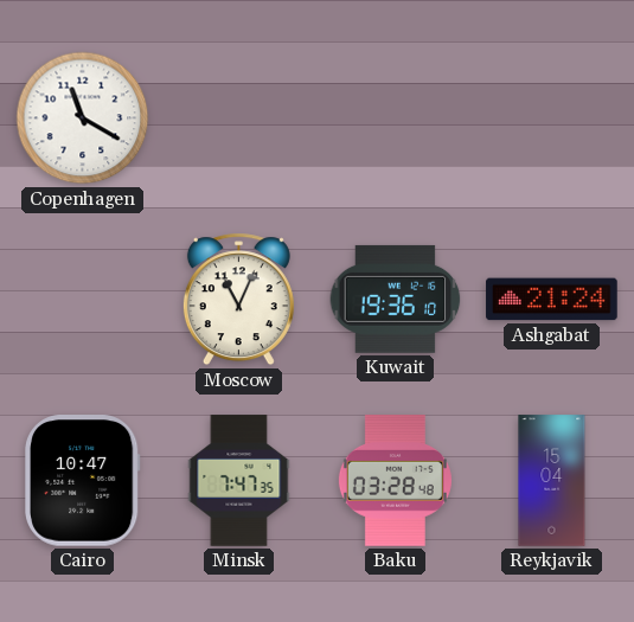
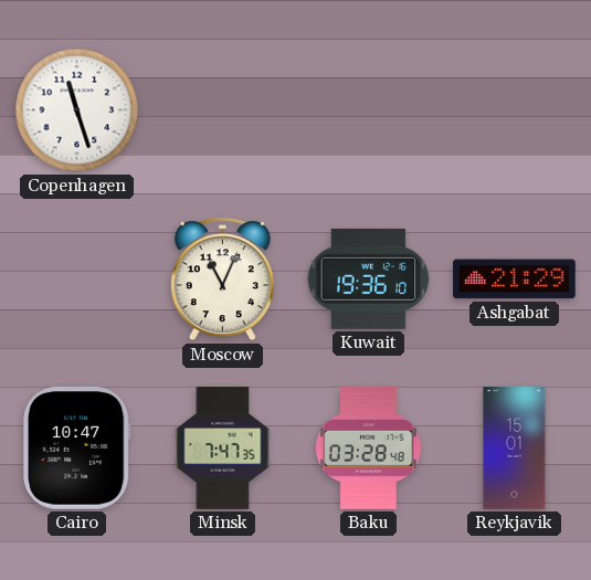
Copenhagen: 11:20 -> 11:27 (77, 110)
Ashgabat: 21:24 -> 21:29 (515, 280)
Reykjavik: 15:04 -> 15:01 (515, 449)
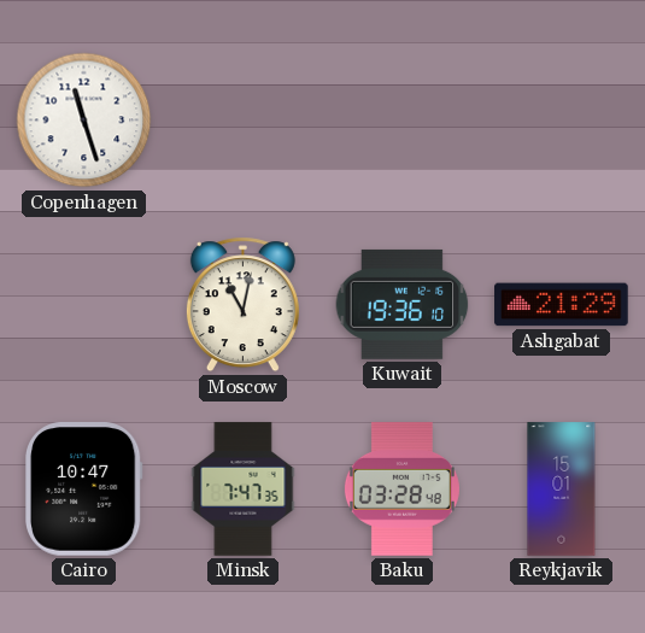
Moscow: 11:04 -> 11:02 (242, 305)
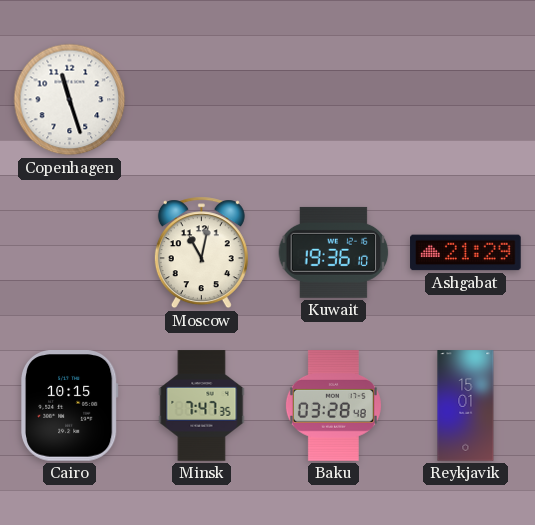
Cairo: 10:47 -> 10:15 (70, 406)
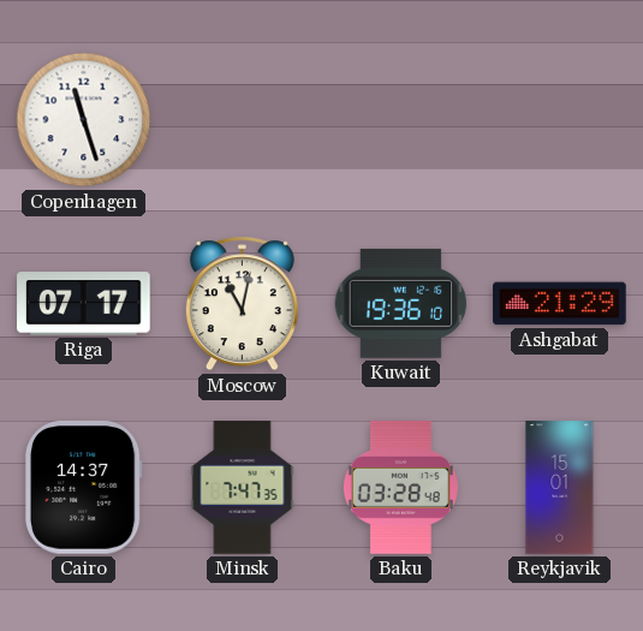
Riga: none -> 07:17 (84, 304)
Cairo: 10:15 -> 14:37 (84, 488)
